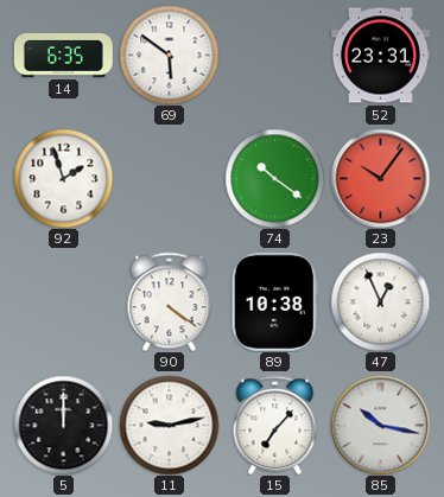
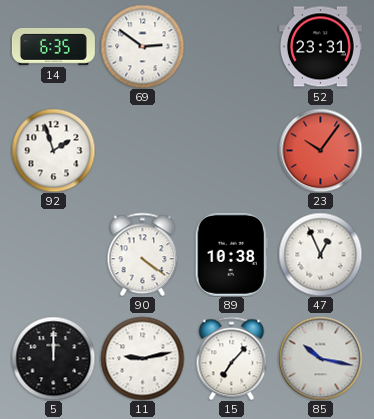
69: 5:51 -> 2:51 (142, 46)
74: 10:21 -> none (274, 178)
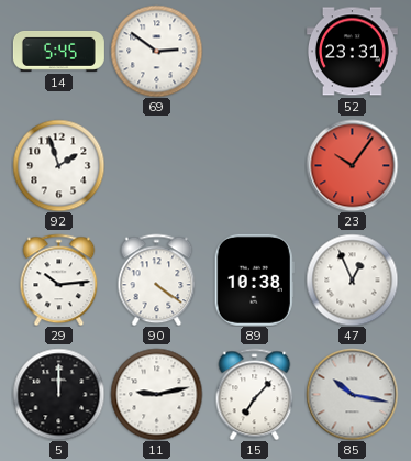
14: 6:35 -> 5:45 (58, 51)
29: none -> 10:14 (59, 279)
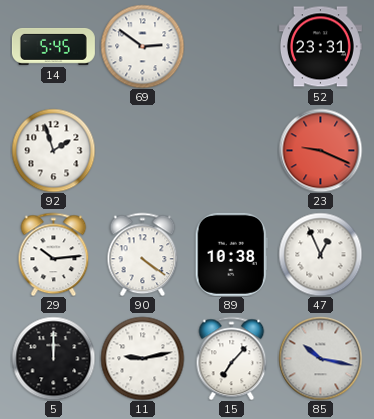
23: 10:06 -> 9:19 (320, 150)
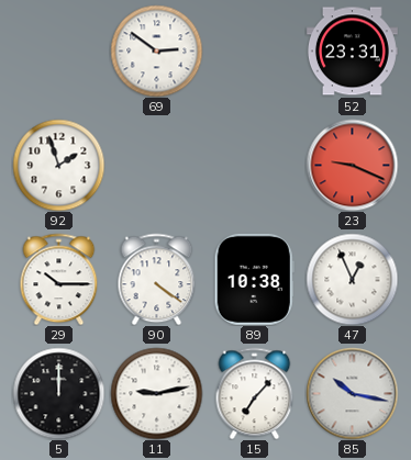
14: 5:45 -> none (53, 46)
29: 10:14 -> 10:15 (59, 279)
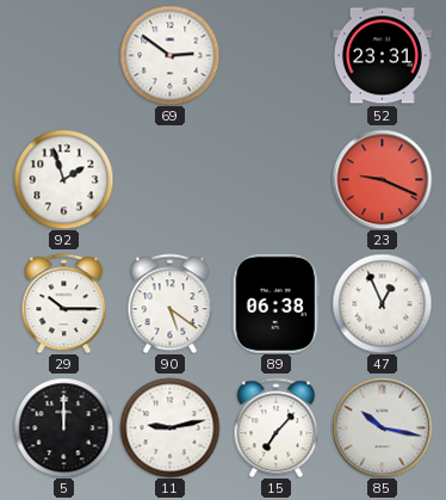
90: 4:21 -> 5:21 (171, 303)
89: 10:38 -> 06:38 (275, 303)
